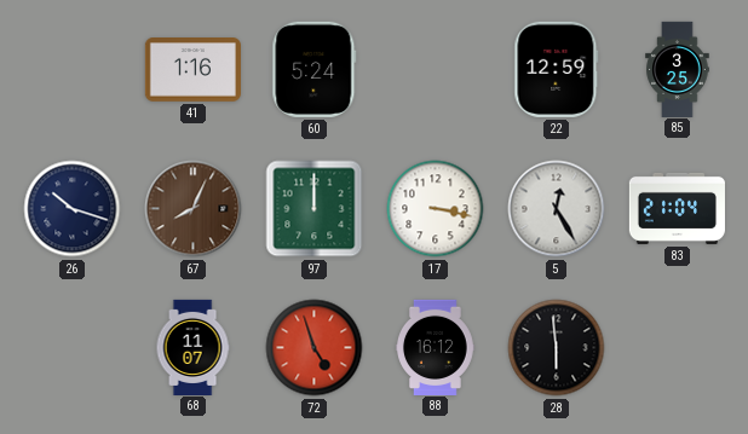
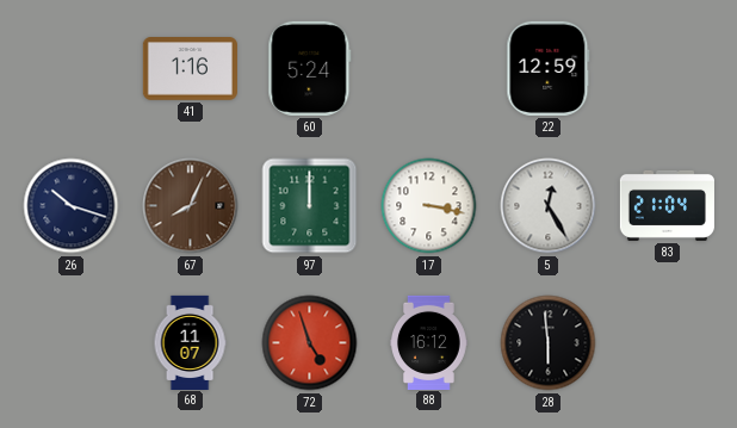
85: 3:25 -> none (678, 69)
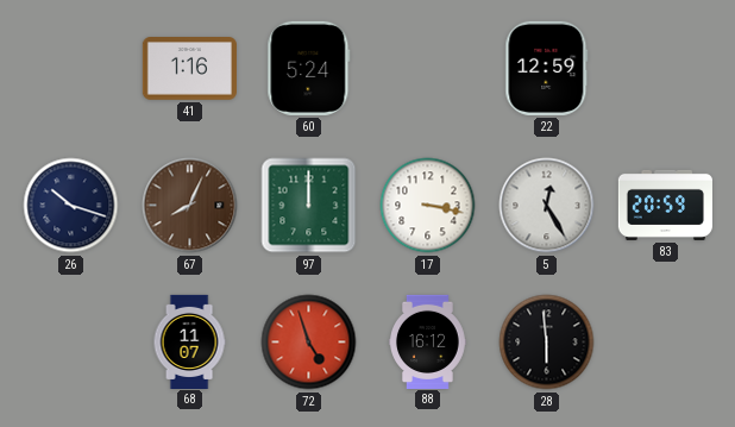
83: 21:04 -> 20:59 (665, 205)
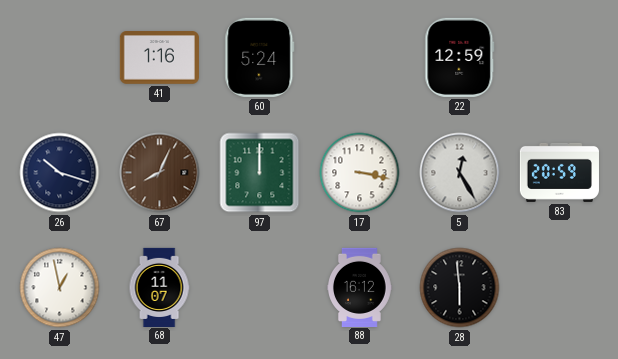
47: none -> 12:58 (60, 288)
72: 4:57 -> none (309, 343)
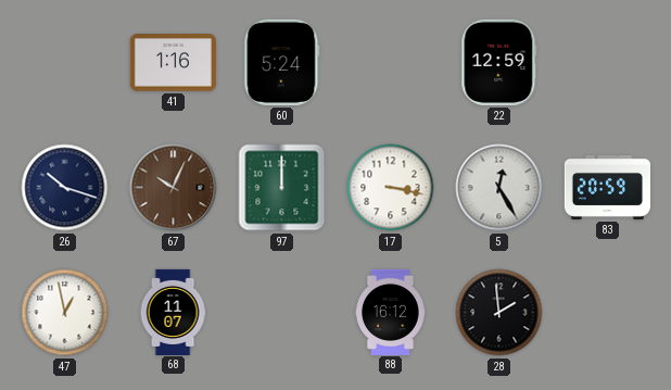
67: 8:04 -> 10:04 (174, 188)
28: 5:59 -> 1:59 (499, 313)
